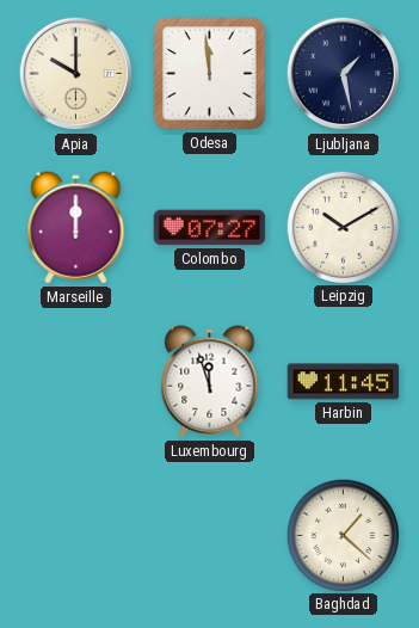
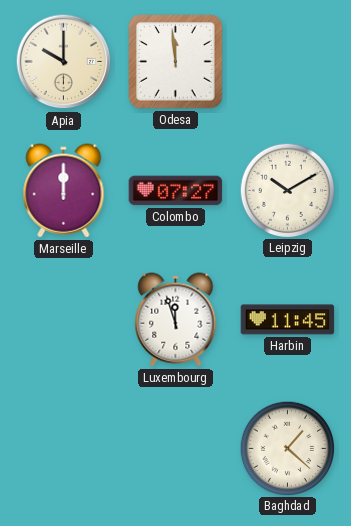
Ljubljana: 1:28 -> none (344, 74)
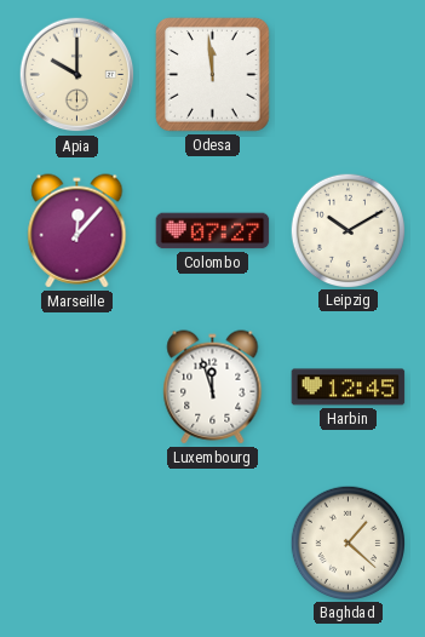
Marseille: 12:00 -> 12:07 (77, 231)
Harbin: 11:45 -> 12:45 (349, 388)
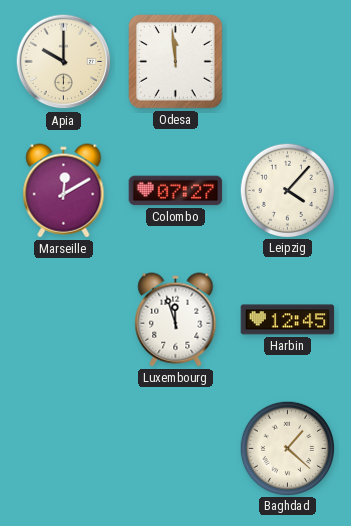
Marseille: 12:07 -> 12:10 (64, 191)
Leipzig: 10:10 -> 4:07 (287, 190)
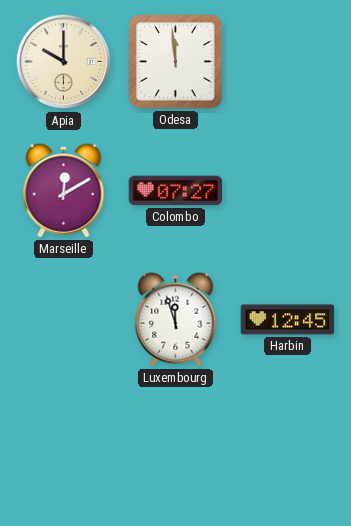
Leipzig: 4:07 -> none (287, 190)
Baghdad: 1:22 -> none (287, 448)
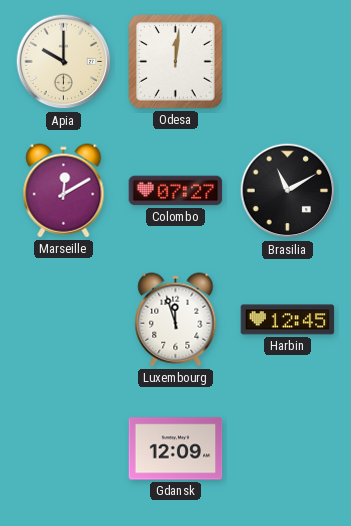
Odesa: 11:59 -> 12:01 (176, 62)
Brasilia: none -> 11:10 (288, 191)
Gdansk: none -> 12:09 (176, 449)
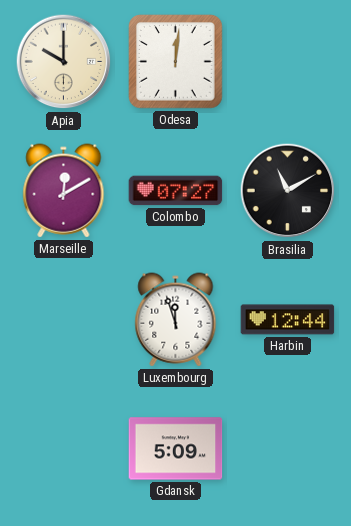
Harbin: 12:45 -> 12:44 (288, 320)
Gdansk: 12:09 -> 5:09 (176, 449)
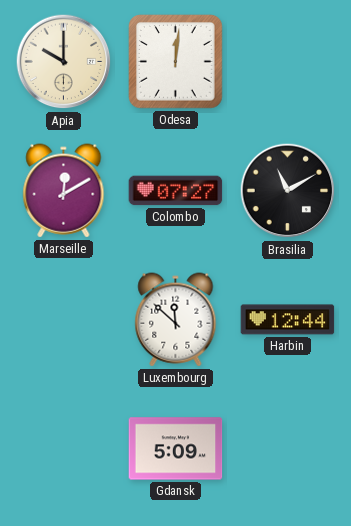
Luxembourg: 11:57 -> 11:52 (176, 320)
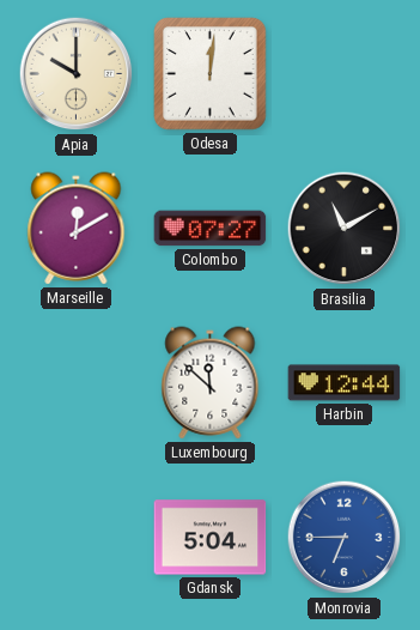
Gdansk: 5:09 -> 5:04 (211, 538)
Monrovia: none -> 6:45 (345, 538)
